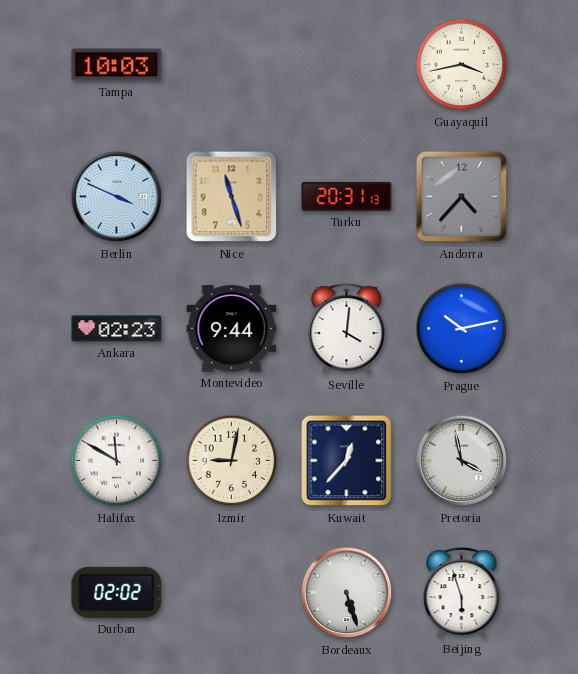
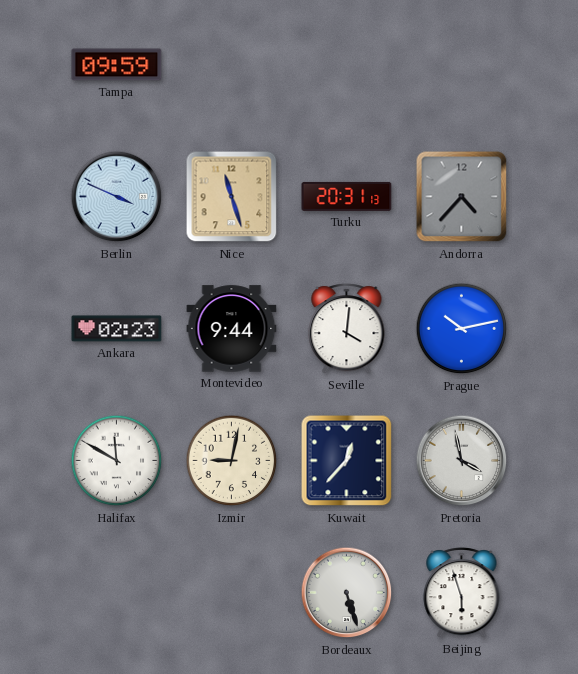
Tampa: 10:03 -> 09:59 (117, 65)
Guayaquil: 3:43 -> none (462, 65)
Durban: 02:02 -> none (117, 592)
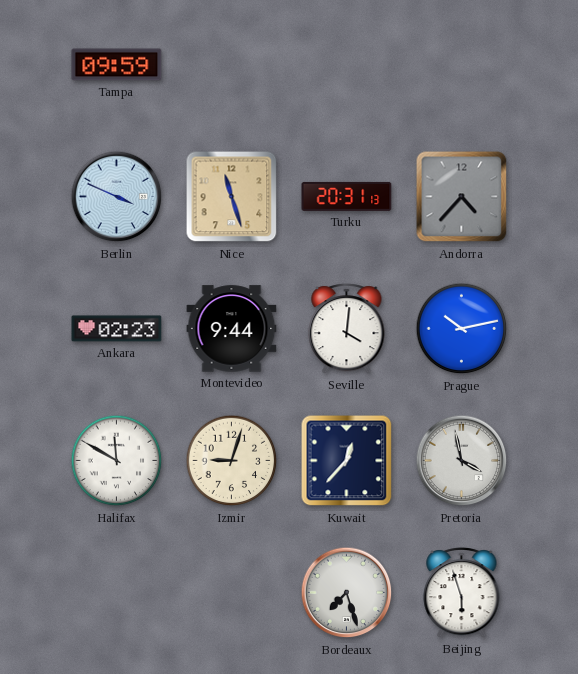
Izmir: 9:02 -> 9:03 (232, 461)
Bordeaux: 5:27 -> 7:27 (347, 593)
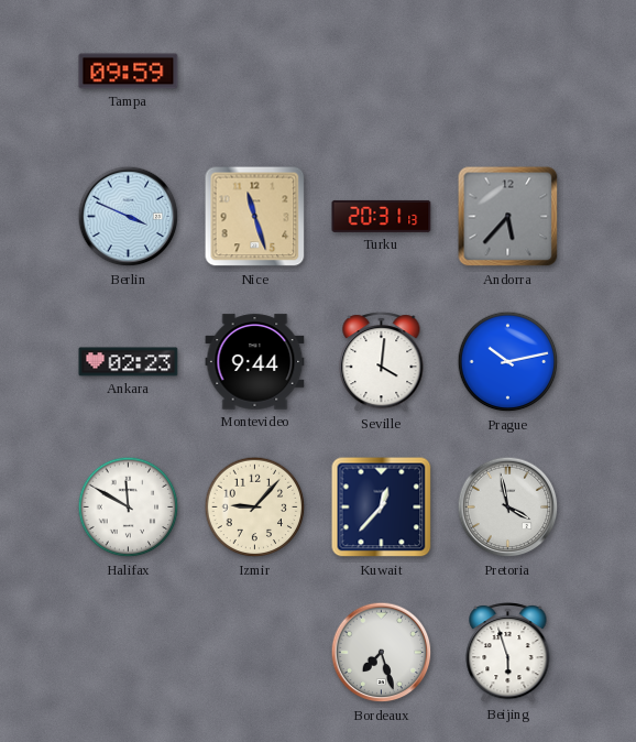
Andorra: 4:37 -> 5:37 (508, 217)
Izmir: 9:03 -> 9:07 (255, 508)
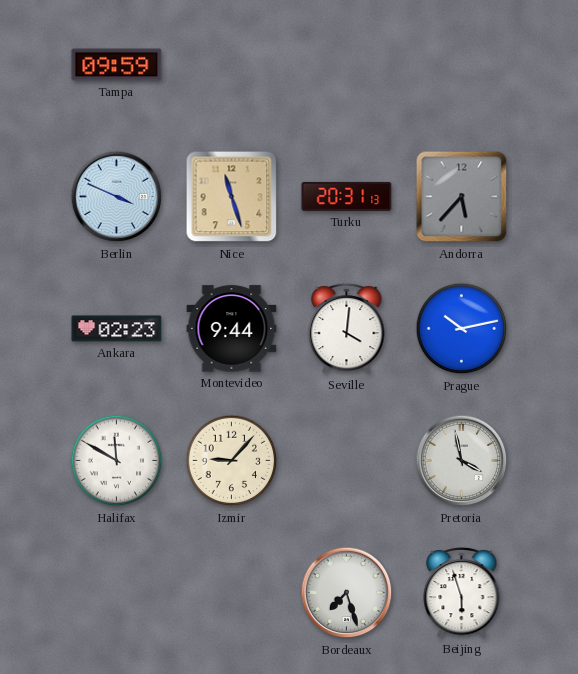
Kuwait: 12:37 -> none (382, 508)
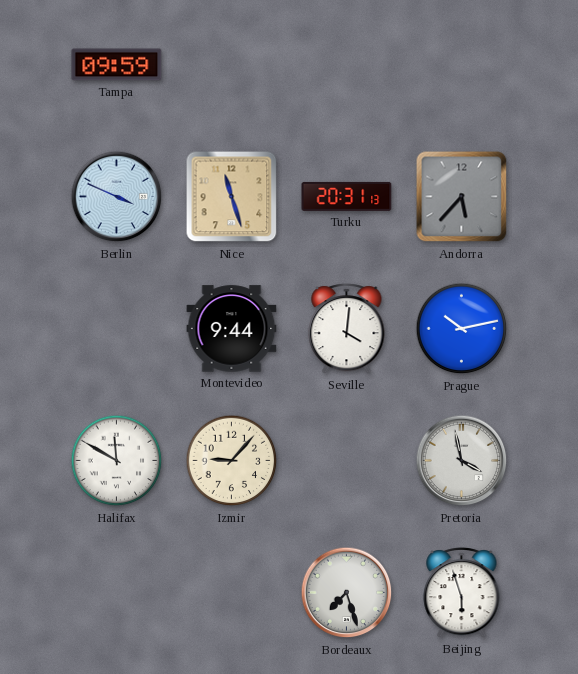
Ankara: 02:23 -> none (117, 329)
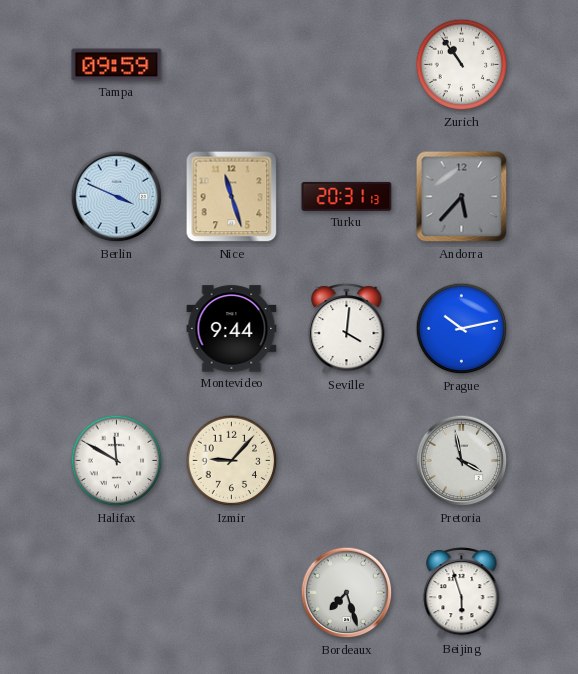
Zurich: none -> 10:54 (462, 65)
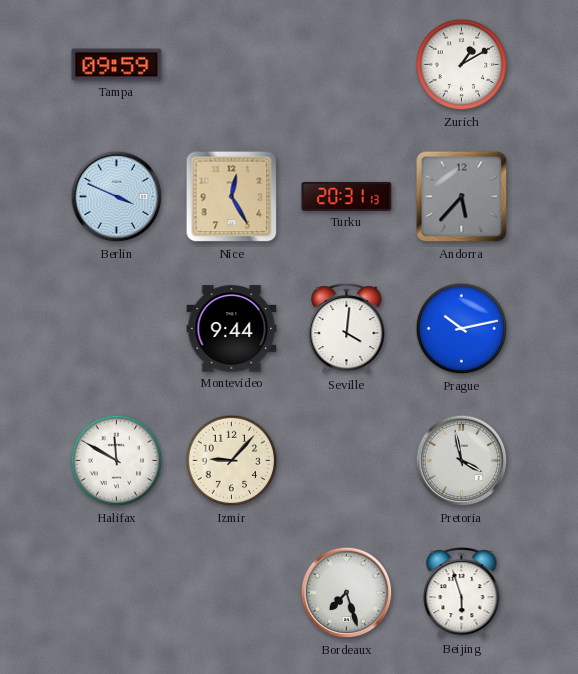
Zurich: 10:54 -> 1:10 (462, 65)
Nice: 11:27 -> 12:25 (232, 197)
